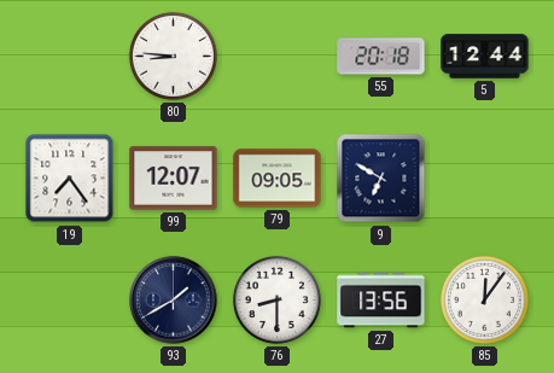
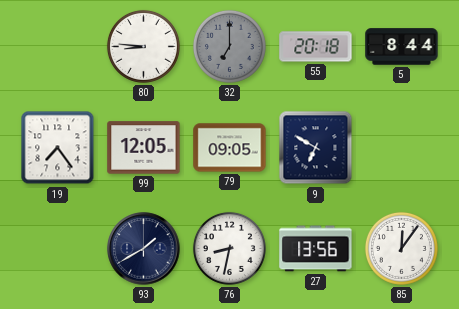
32: none -> 7:00 (229, 46)
5: 12:44 -> 8:44 (402, 47)
99: 12:07 -> 12:05 (144, 148)
76: 8:30 -> 8:32 (229, 248)
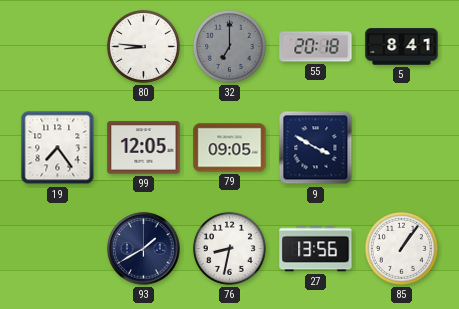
5: 8:44 -> 8:41 (402, 47)
9: 6:50 -> 3:50 (316, 148)
85: 12:06 -> 1:06 (401, 248)
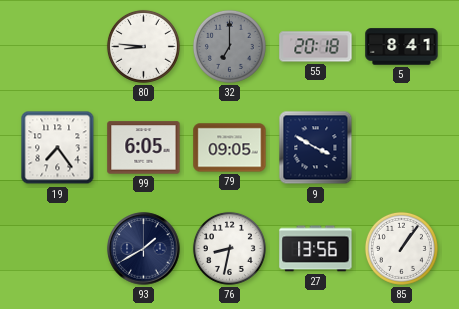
99: 12:05 -> 6:05 (144, 148)
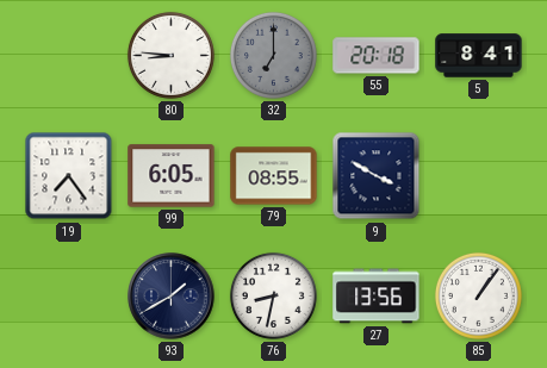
79: 09:05 -> 08:55 (274, 176)
